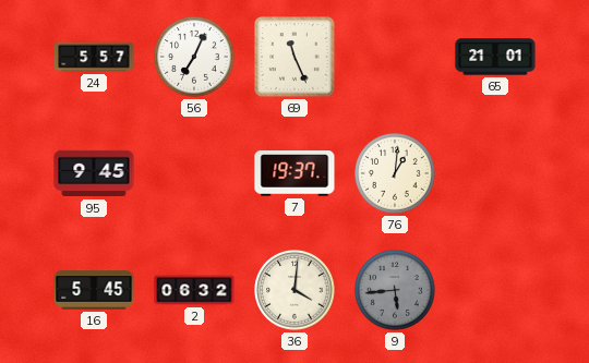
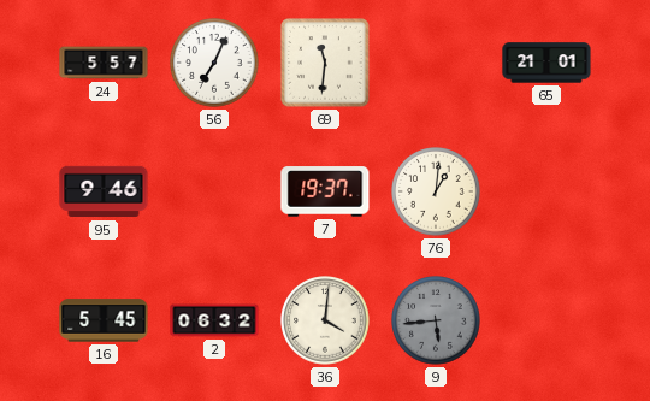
69: 11:26 -> 11:31 (325, 63)
95: 9:45 -> 9:46 (104, 191)
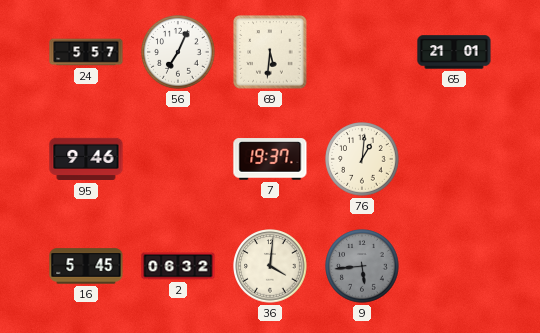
69: 11:31 -> 5:31 (270, 52)
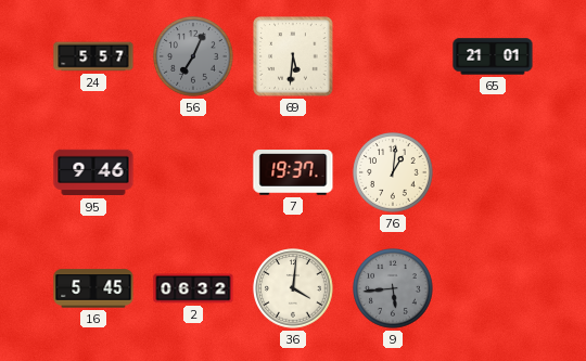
56 dial: white -> grey (193, 56)
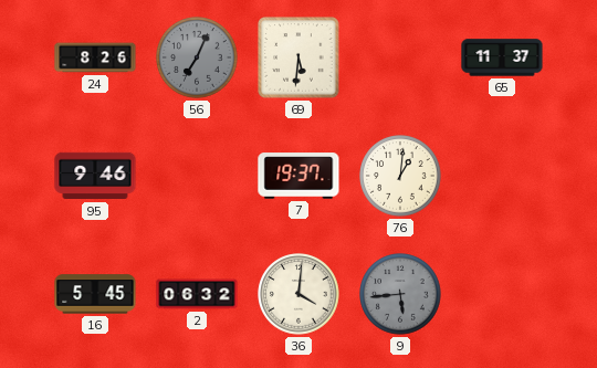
24: 5:57 -> 8:26 (95, 57)
65: 21:01 -> 11:37 (502, 57)
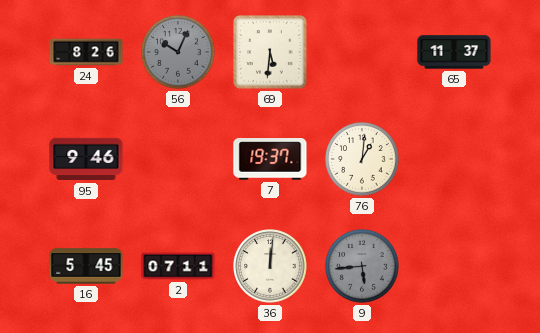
56: 7:04 -> 10:04 (178, 52)
2: 06:32 -> 07:11 (178, 266)
36: 4:01 -> 12:01 (270, 266)
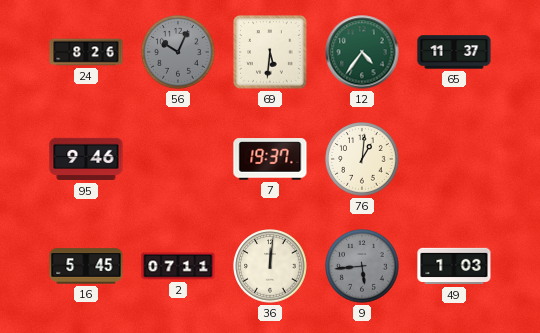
12: none -> 4:36 (362, 52)
49: none -> 1:03 (454, 266)
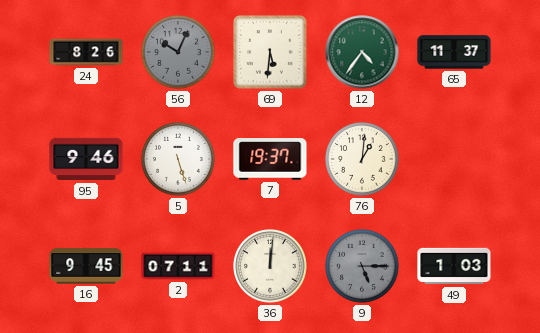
5: none -> 5:27 (178, 159)
16: 5:45 -> 9:45 (86, 266)
9: 5:44 -> 5:15 (362, 266)
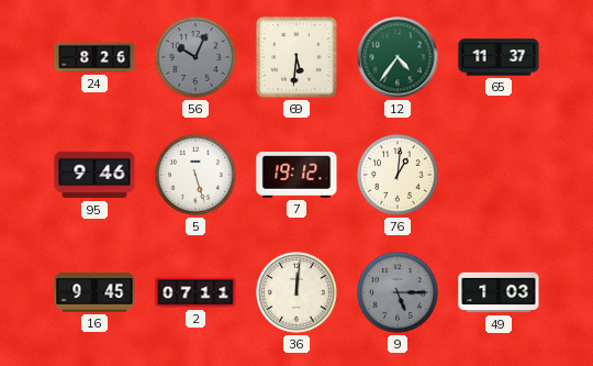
7: 19:37 -> 19:12 (296, 175)
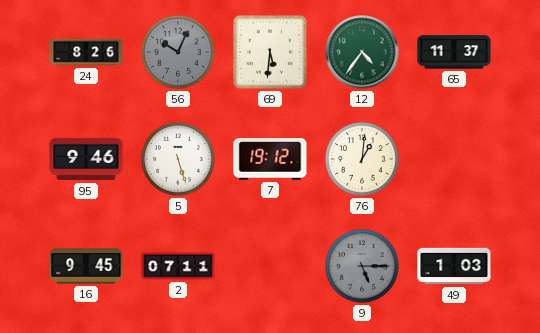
36: 12:01 -> none (296, 292)
